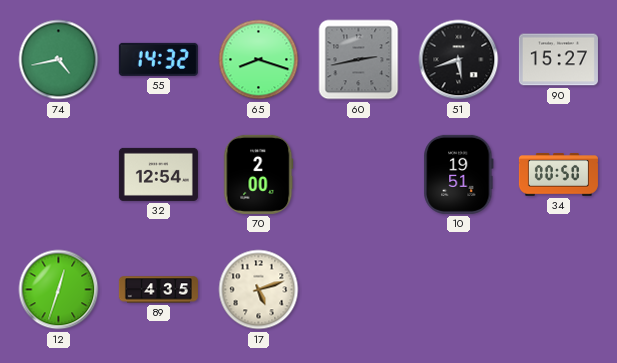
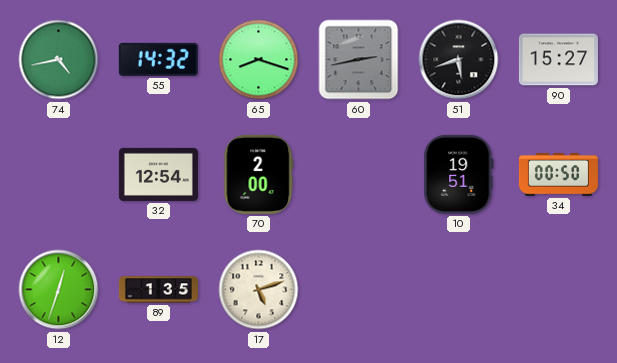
89: 4:35 -> 1:35 (158, 290)
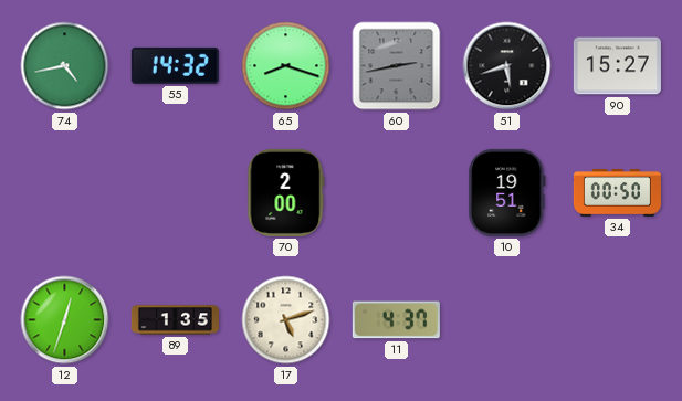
32: 12:54 -> none (158, 174)
11: none -> 4:37 (396, 320)
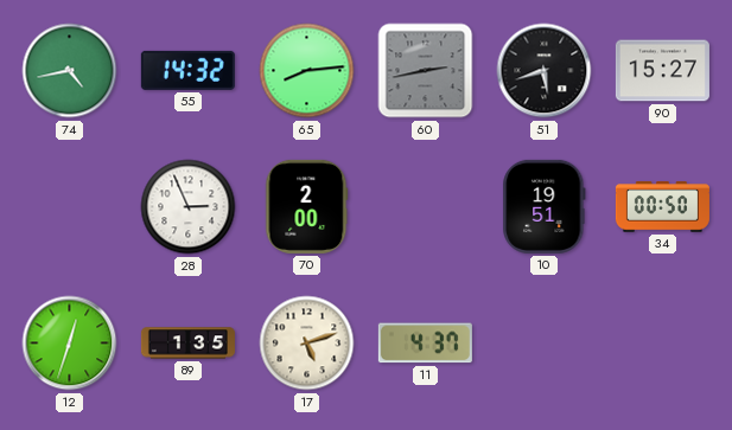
65: 8:18 -> 8:14 (307, 71)
28: none -> 2:56 (189, 207)
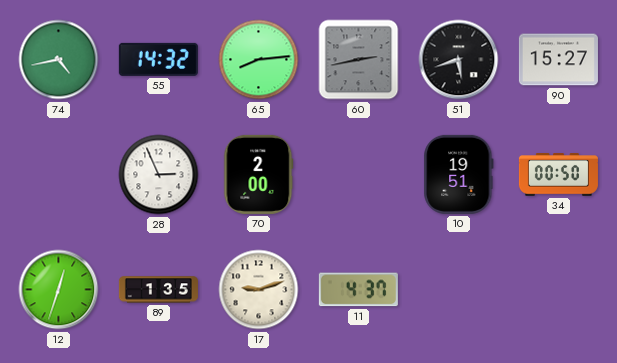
17: 5:12 -> 9:12 (259, 290)
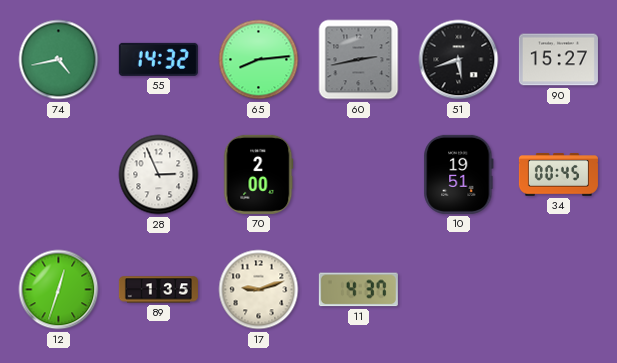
34: 00:50 -> 00:45 (558, 175)
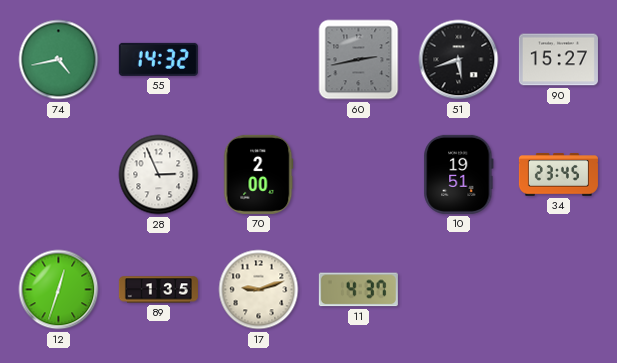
65: 8:14 -> none (259, 60)
34: 00:45 -> 23:45 (558, 175)
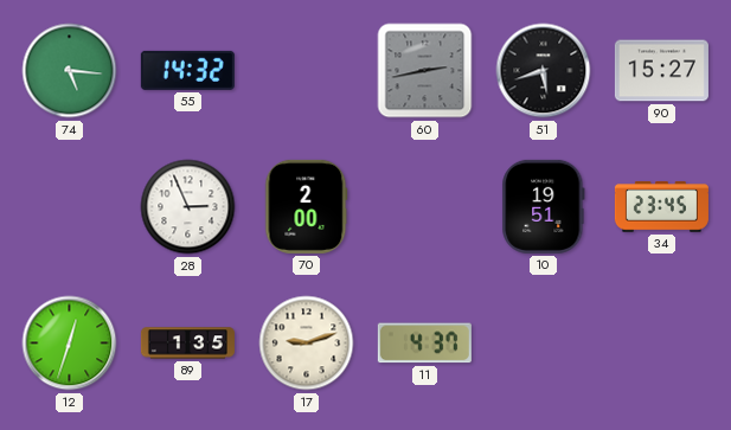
74: 4:43 -> 5:16 (70, 71)
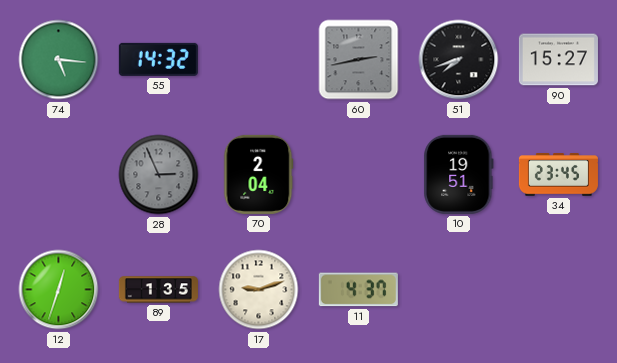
51: 5:42 -> 7:42 (459, 60)
28 dial: white -> grey (159, 175)
70: 2:00 -> 2:04 (259, 174)
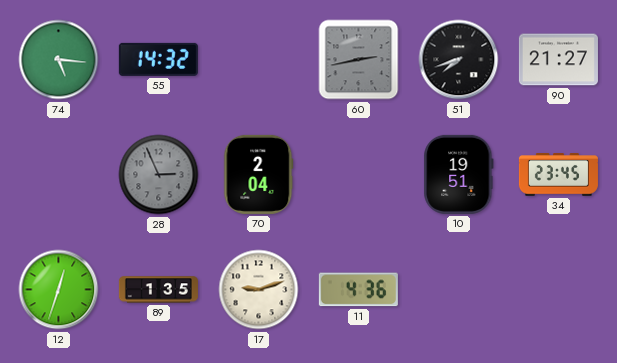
90: 15:27 -> 21:27 (558, 60)
11: 4:37 -> 4:36 (358, 290)
